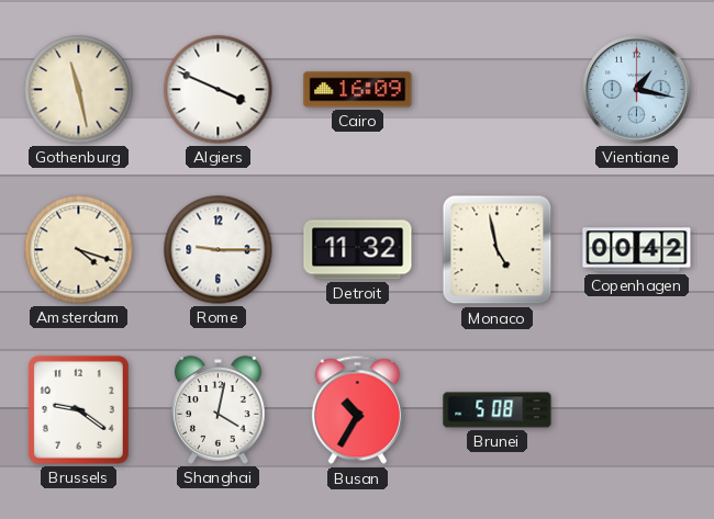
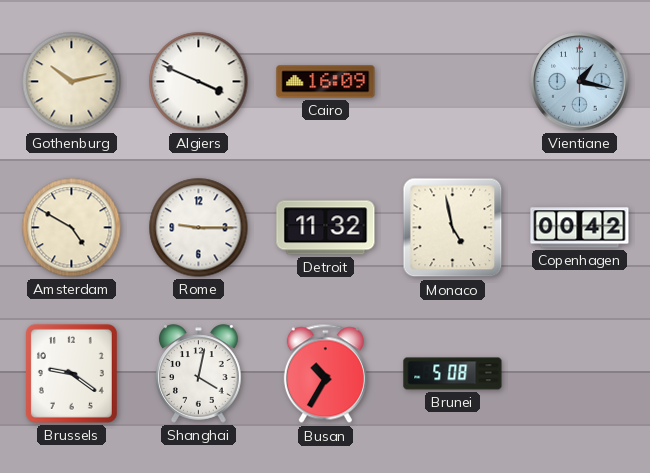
Gothenburg: 11:28 -> 10:13 (72, 82)
Amsterdam: 4:18 -> 4:50 (72, 228)
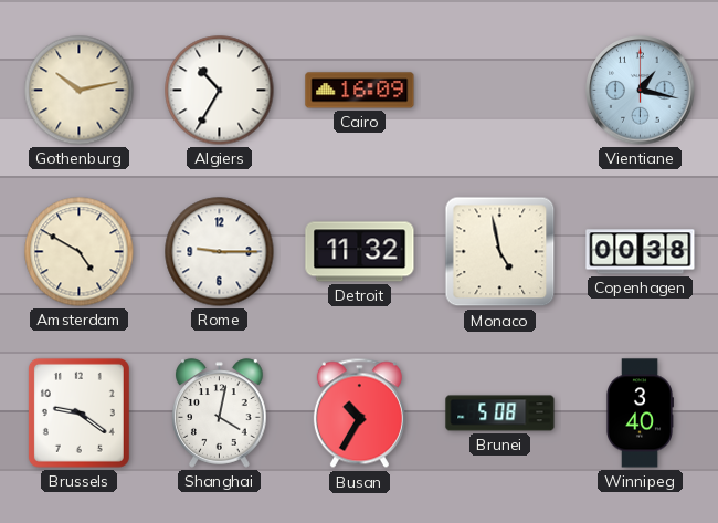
Algiers: 3:49 -> 10:35 (220, 91)
Copenhagen: 00:42 -> 00:38 (641, 252)
Winnipeg: none -> 3:40 (640, 414)
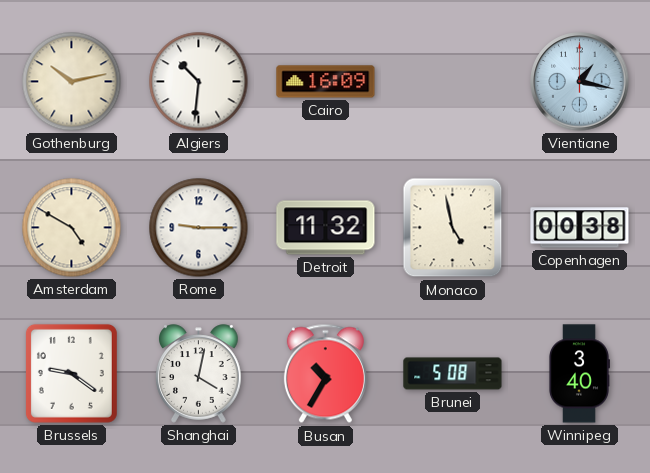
Algiers: 10:35 -> 10:31 (199, 82)
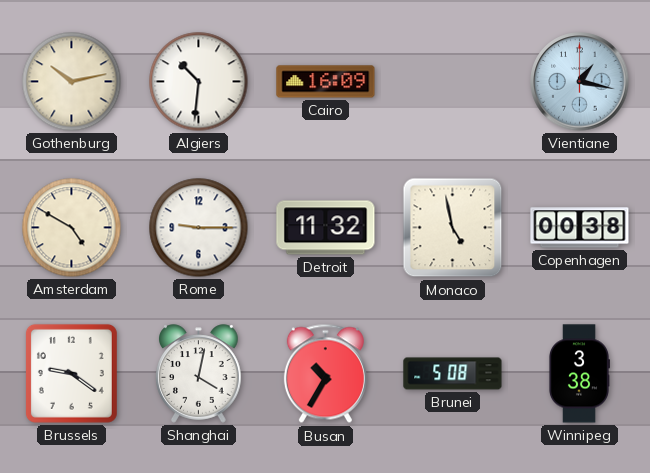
Winnipeg: 3:40 -> 3:38 (579, 374)
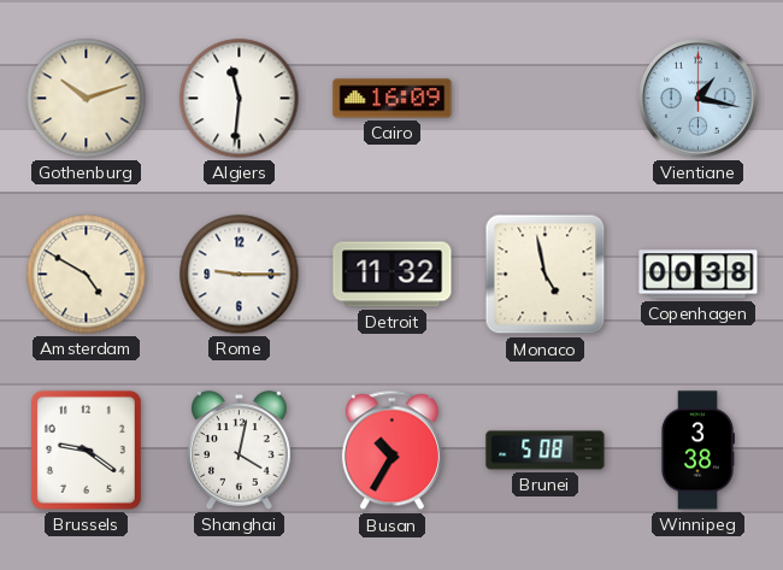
Gothenburg: 10:13 -> 10:12 (87, 99)
Algiers: 10:31 -> 11:31 (240, 99)
